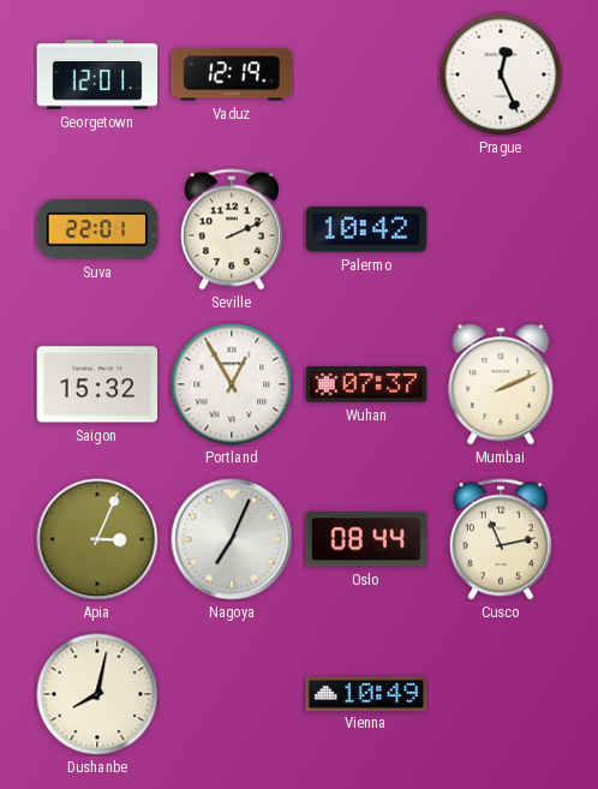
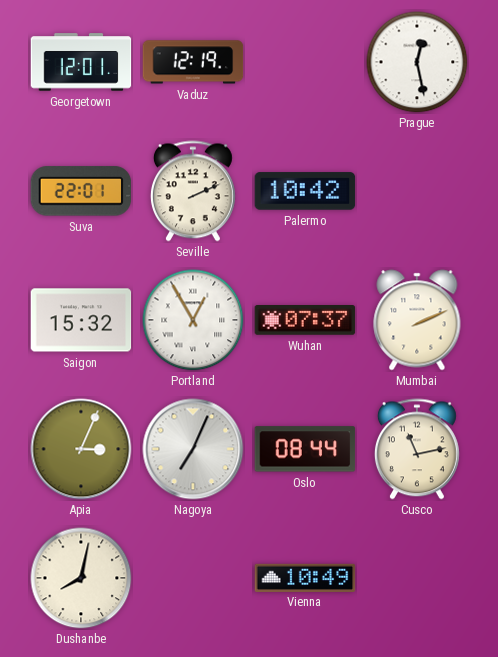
Prague: 12:26 -> 12:28 (417, 62)
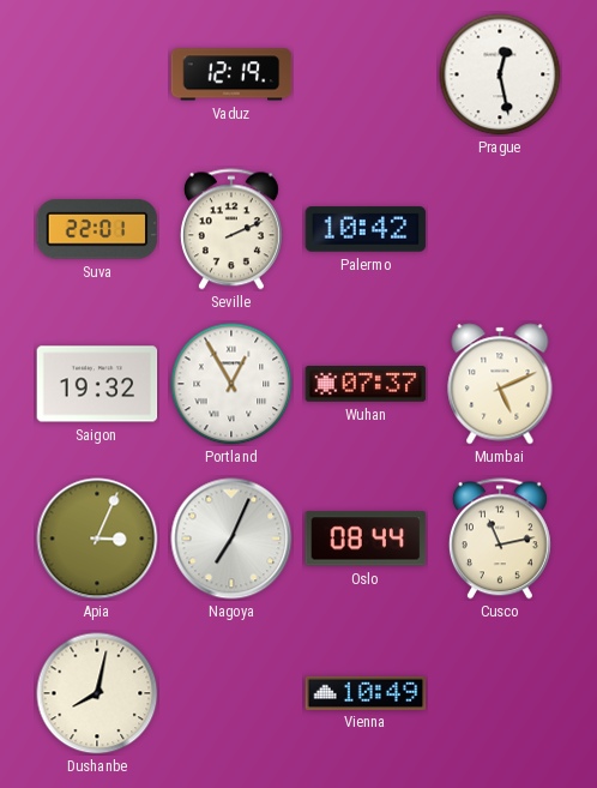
Georgetown: 12:01 -> none (81, 62)
Saigon: 15:32 -> 19:32 (97, 384)
Mumbai: 2:11 -> 5:11 (500, 384)
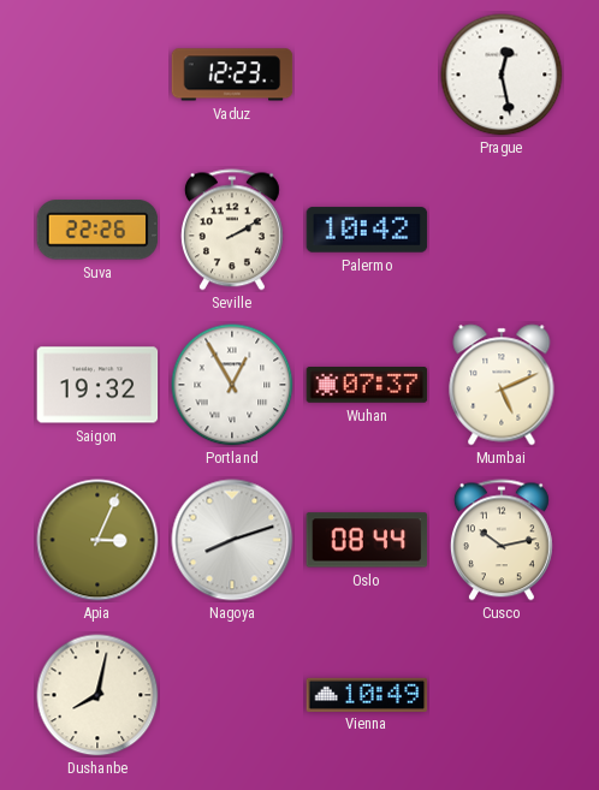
Vaduz: 12:19 -> 12:23 (232, 75)
Suva: 22:01 -> 22:26 (97, 230)
Seville: 2:11 -> 2:10 (232, 230)
Nagoya: 7:04 -> 8:12 (232, 540)
Cusco: 11:13 -> 10:13 (502, 540)
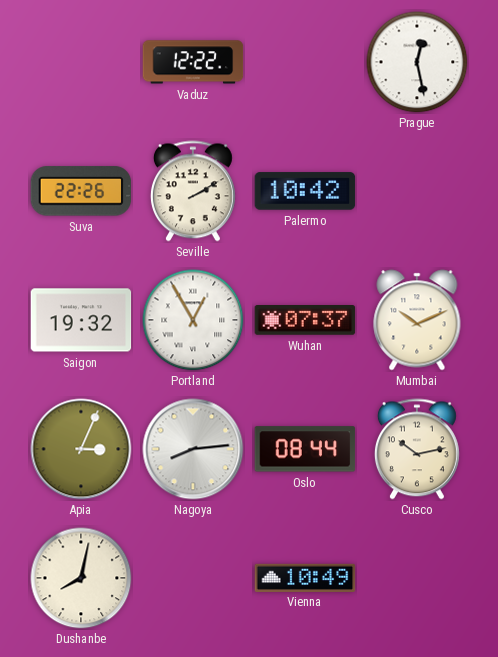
Vaduz: 12:23 -> 12:22 (193, 62)
Mumbai: 5:11 -> 10:11 (417, 320)
Nagoya: 8:12 -> 8:14 (193, 449)
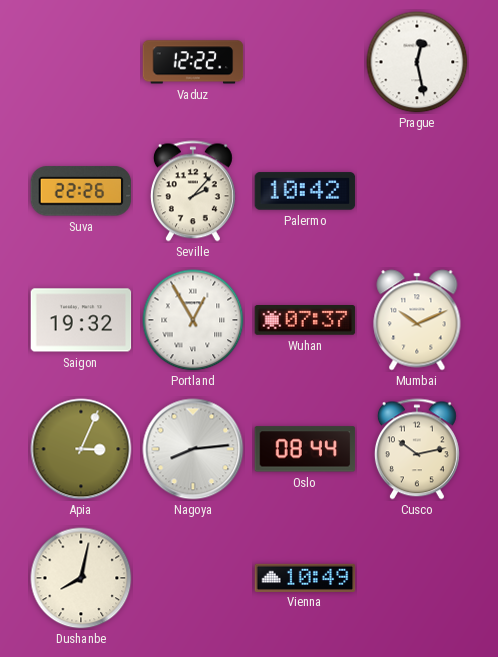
Seville: 2:10 -> 2:07 (193, 191)
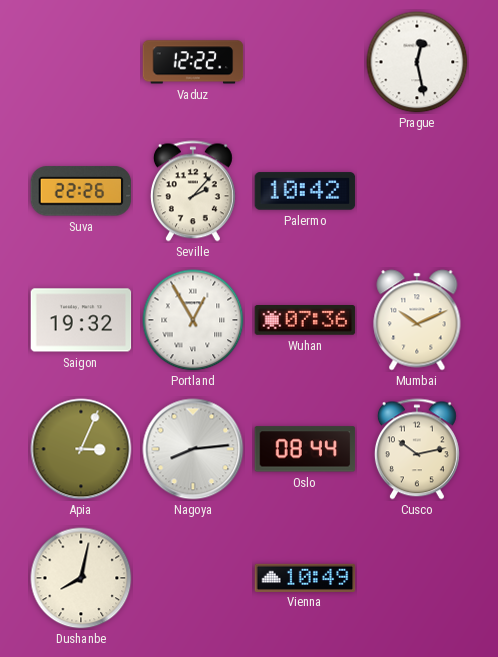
Wuhan: 07:37 -> 07:36 (305, 321)
